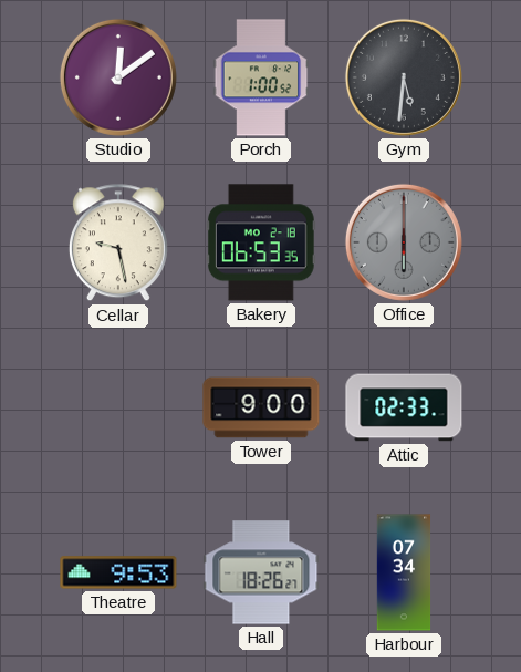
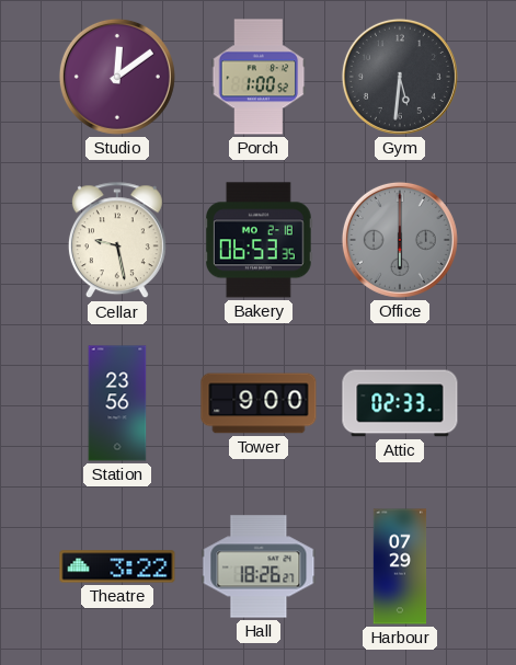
Station: none -> 23:56 (117, 403)
Theatre: 9:53 -> 3:22 (117, 566)
Harbour: 07:34 -> 07:29 (400, 566)
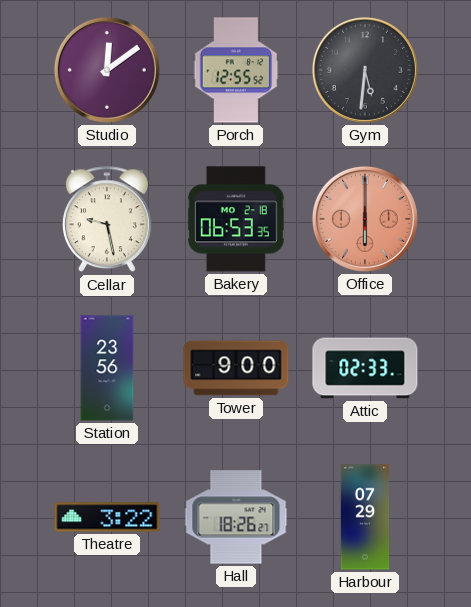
Porch: 1:00 -> 12:55 (236, 70)
Office dial: grey -> salmon (365, 219)
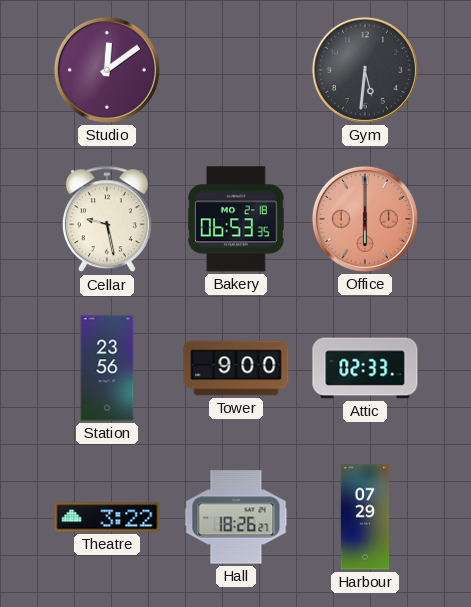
Porch: 12:55 -> none (236, 70)
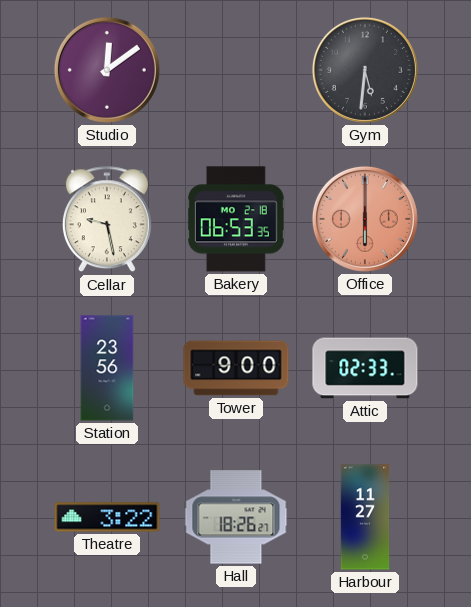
Harbour: 07:29 -> 11:27 (365, 517)
